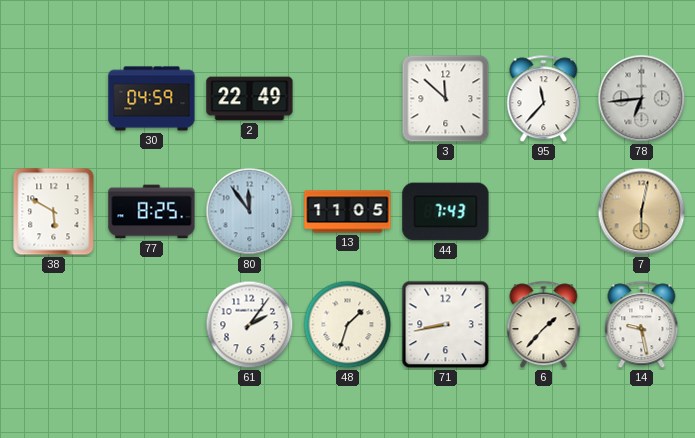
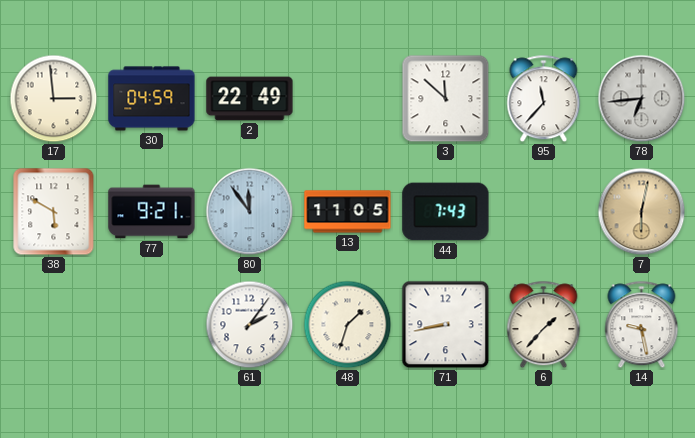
17: none -> 2:59 (54, 99)
77: 8:25 -> 9:21 (152, 212)
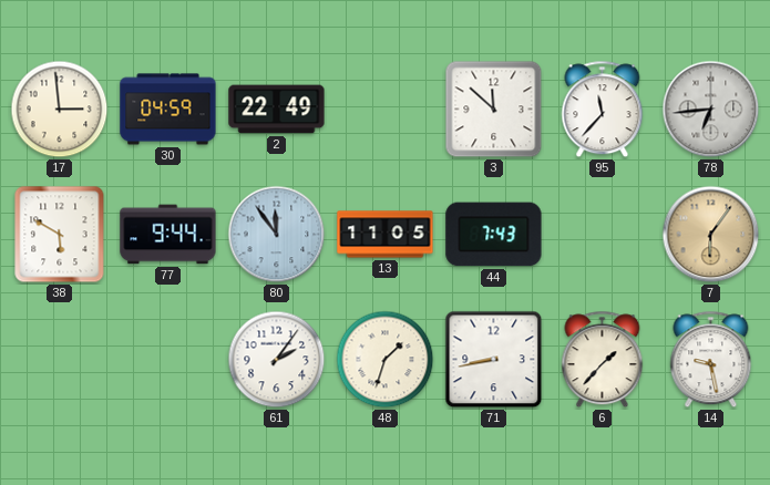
77: 9:21 -> 9:44 (168, 235)
7: 6:02 -> 6:06 (711, 235)
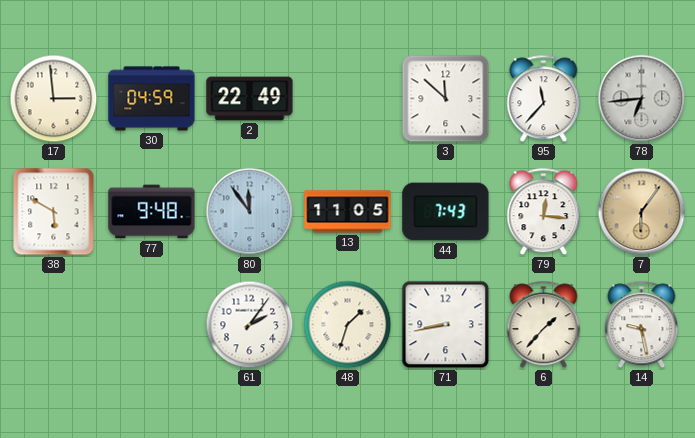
77: 9:44 -> 9:48 (152, 212)
79: none -> 12:16 (544, 212)
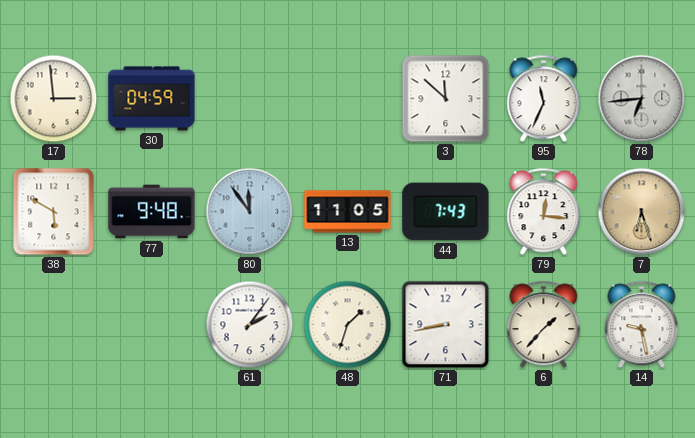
2: 22:49 -> none (250, 99)
95: 11:37 -> 11:34 (544, 99)
7: 6:06 -> 6:27 (642, 212)
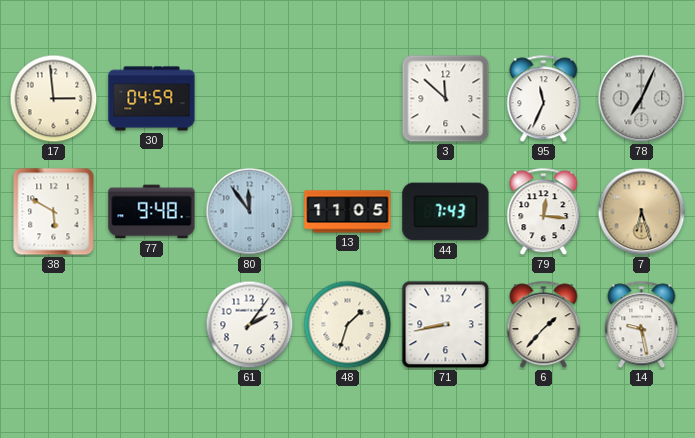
78: 6:44 -> 7:04 (642, 99)
